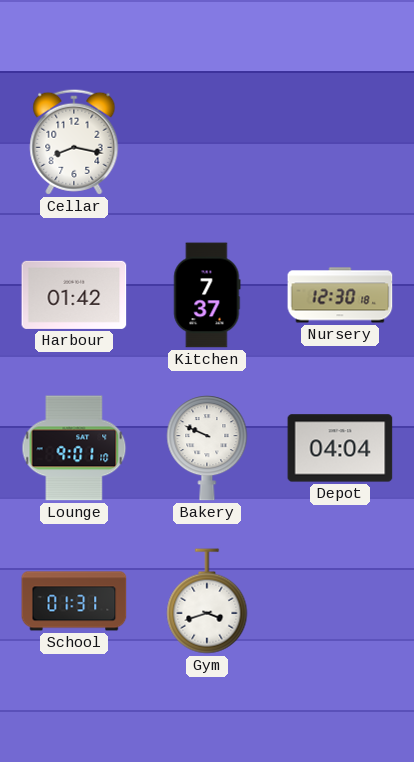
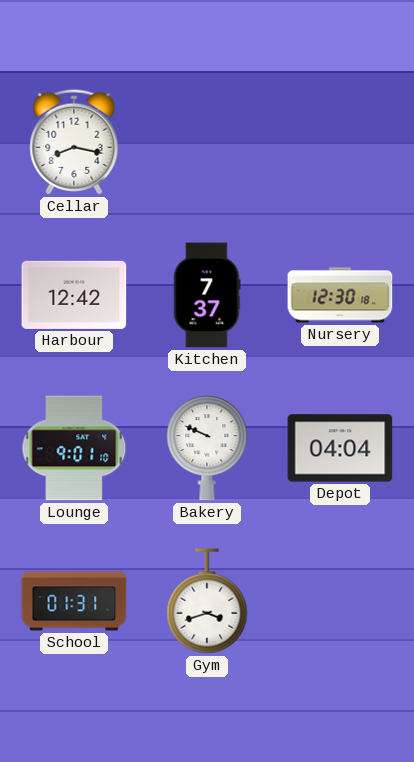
Harbour: 01:42 -> 12:42 (74, 295)
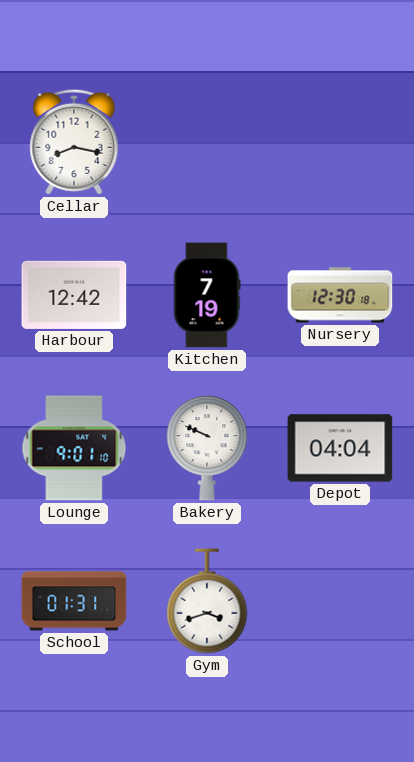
Kitchen: 7:37 -> 7:19 (207, 295)
